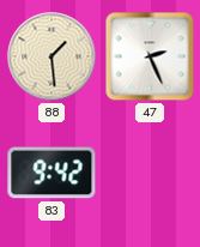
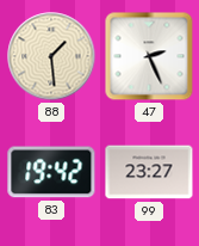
83: 9:42 -> 19:42 (51, 172)
99: none -> 23:27 (149, 172)
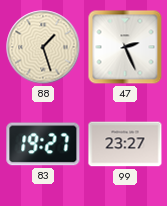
88: 1:29 -> 1:27 (43, 47)
83: 19:42 -> 19:27 (43, 144)
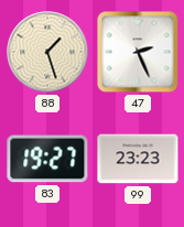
99: 23:27 -> 23:23 (138, 159)
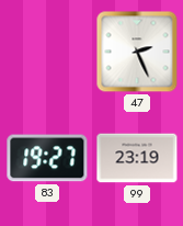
88: 1:27 -> none (47, 52)
99: 23:23 -> 23:19 (137, 158)
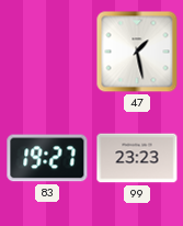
47: 2:26 -> 1:28 (137, 52)
99: 23:19 -> 23:23 (137, 158)
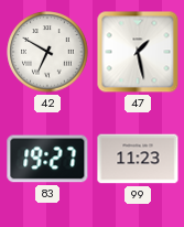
42: none -> 6:50 (47, 52)
99: 23:23 -> 11:23 (138, 159)
